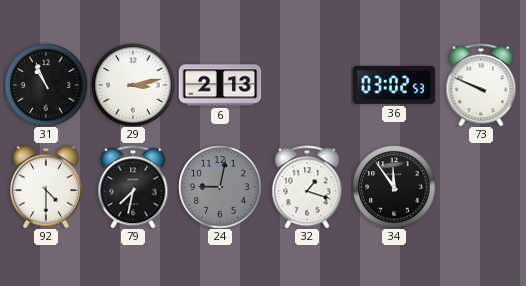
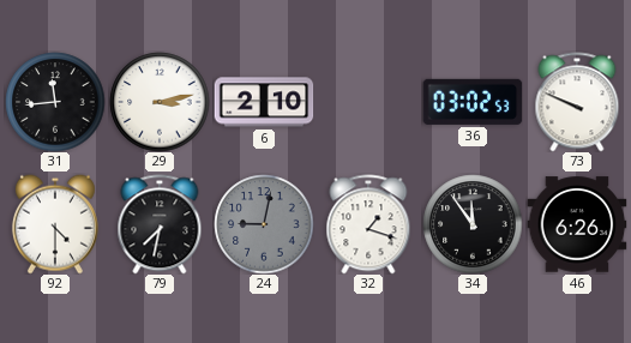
31: 10:56 -> 11:44 (55, 102)
6: 2:13 -> 2:10 (264, 102)
46: none -> 6:26 (577, 224)
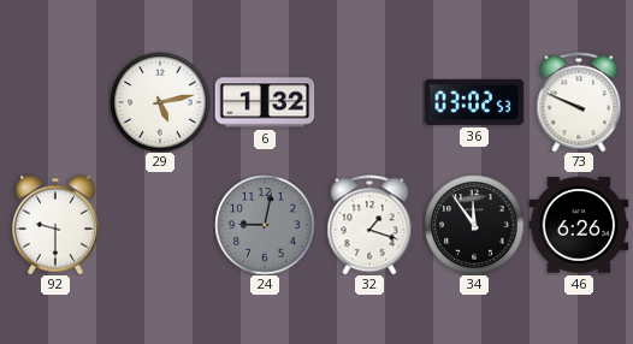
31: 11:44 -> none (55, 102)
29: 3:13 -> 5:13 (160, 102)
6: 2:10 -> 1:32 (265, 102)
92: 4:30 -> 9:30 (55, 225)
79: 7:32 -> none (160, 224)
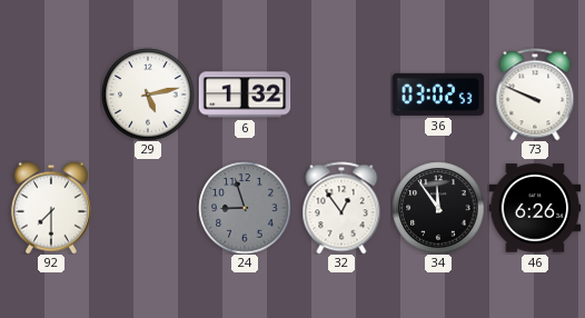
92: 9:30 -> 7:30 (51, 208)
24: 9:02 -> 8:57 (245, 208)
32: 1:18 -> 12:54 (341, 208)
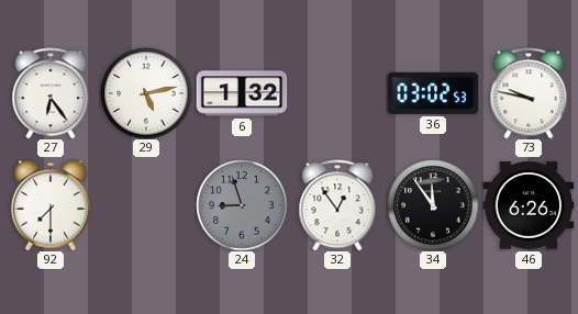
27: none -> 6:24 (51, 93)
73: 9:49 -> 9:47 (529, 93)
